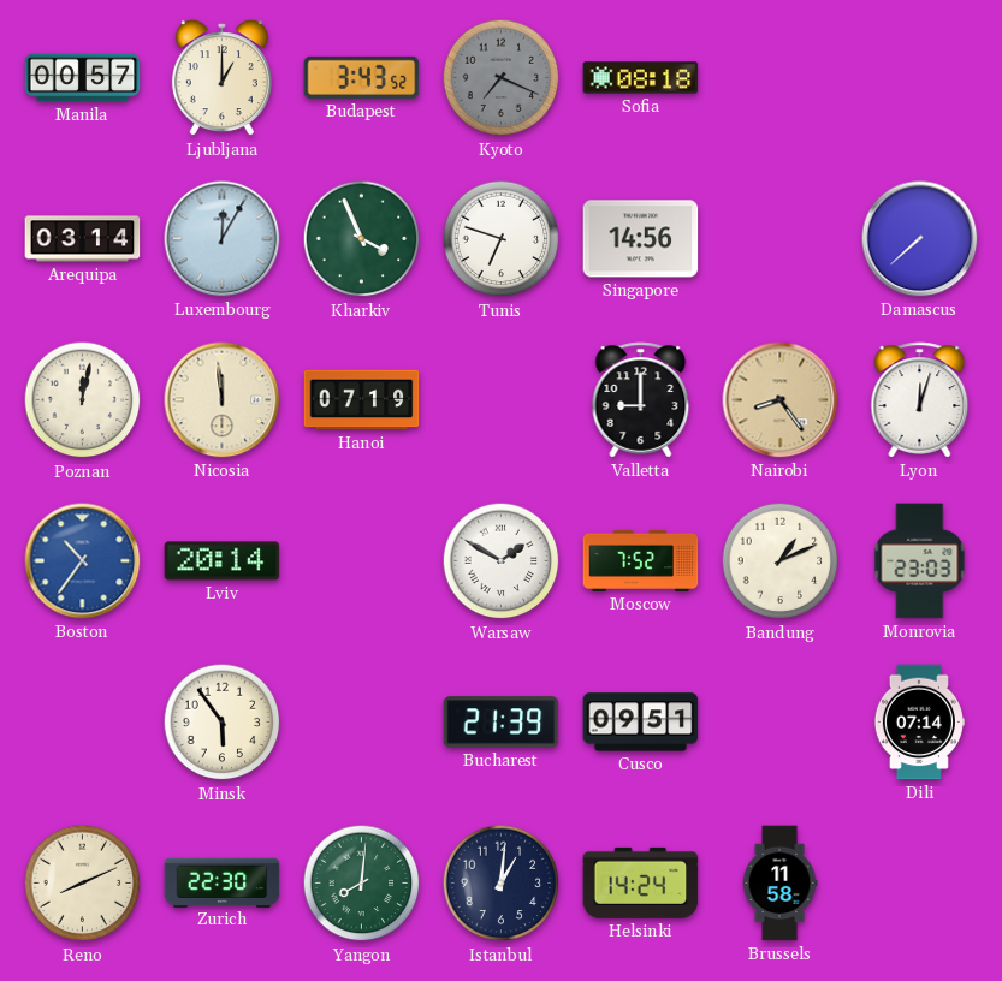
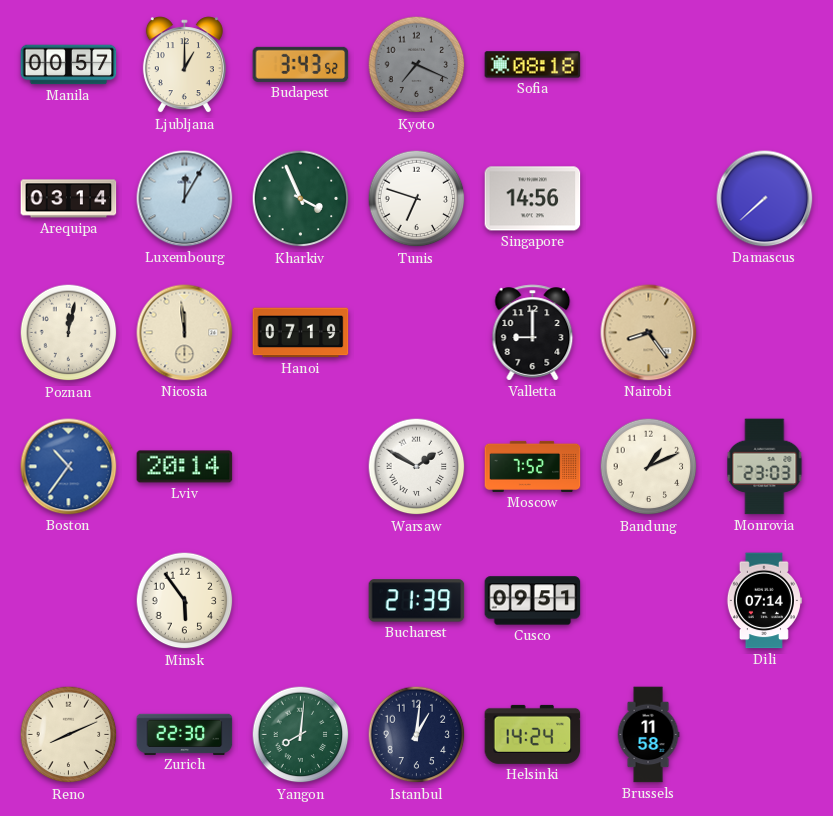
Lyon: 12:03 -> none (920, 400)
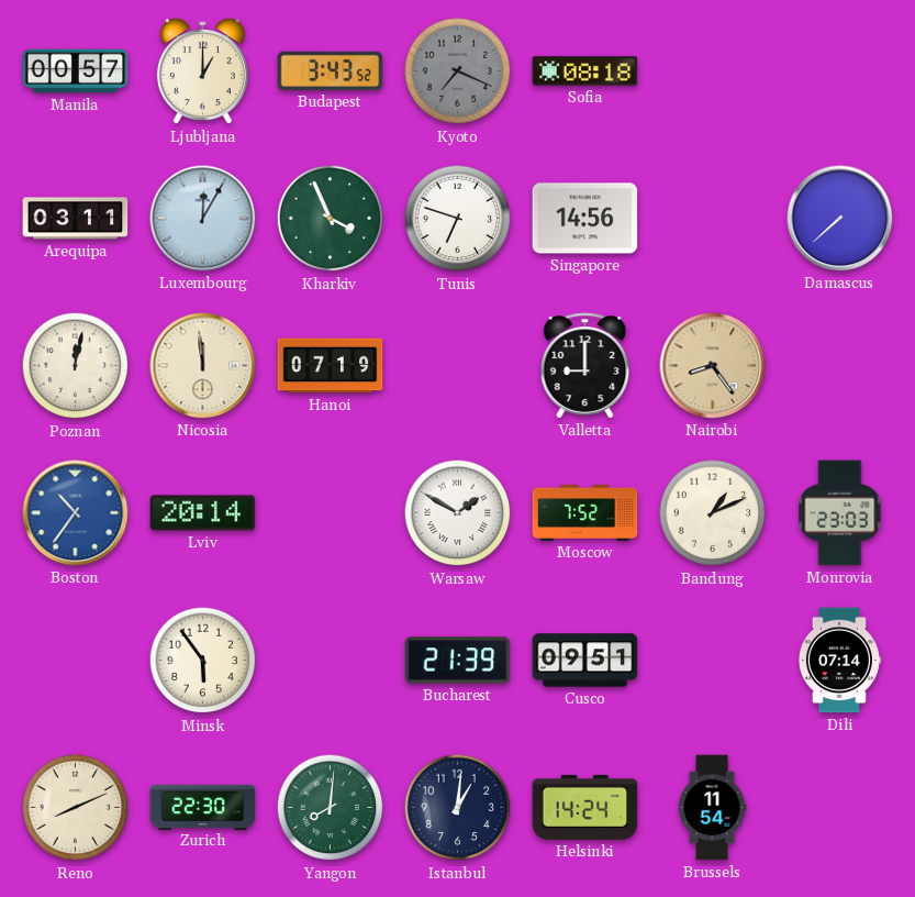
Arequipa: 03:14 -> 03:11 (76, 219)
Brussels: 11:58 -> 11:54 (712, 808)
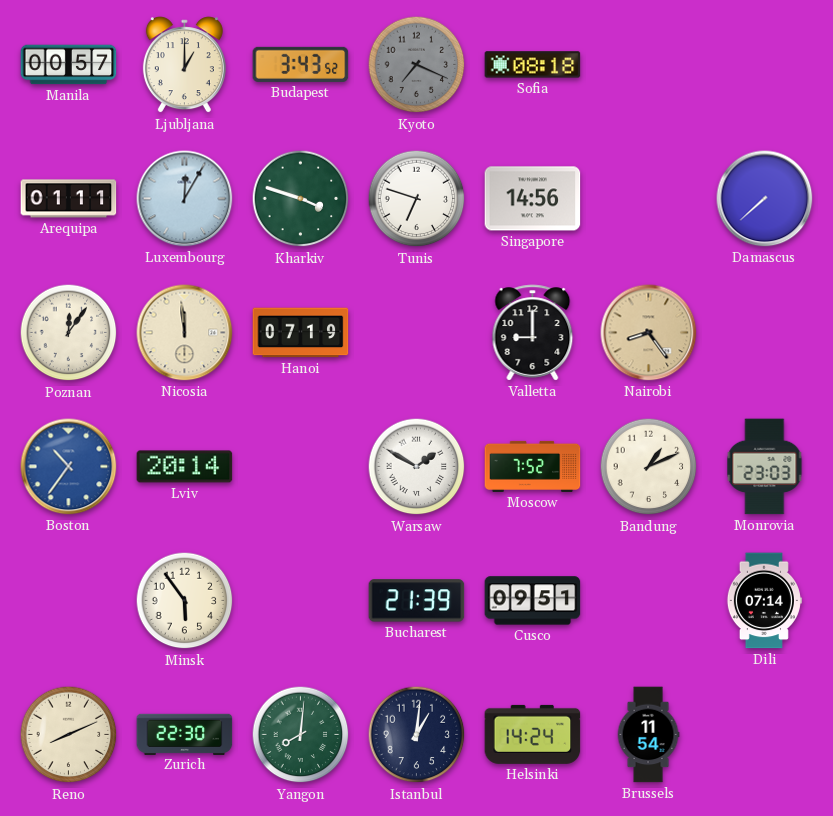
Arequipa: 03:11 -> 01:11 (69, 199)
Kharkiv: 3:56 -> 3:48 (301, 199)
Poznan: 12:02 -> 12:06 (69, 333)
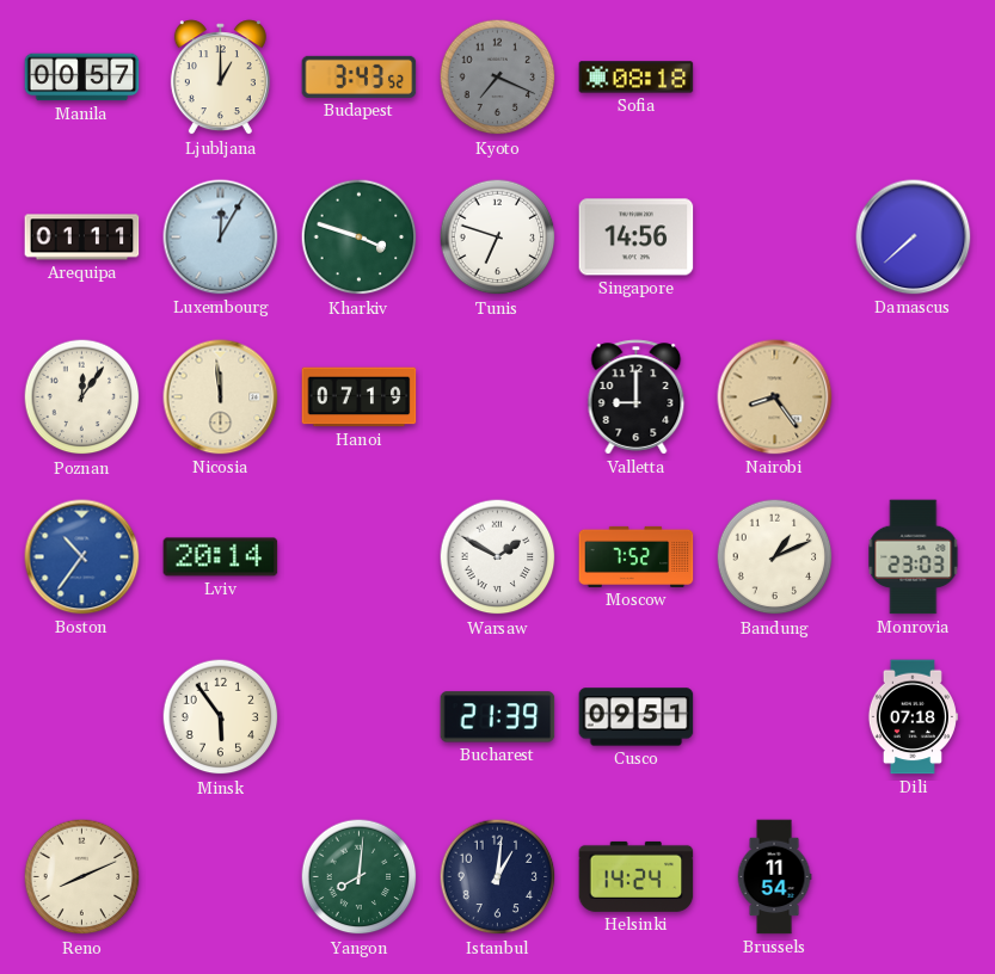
Dili: 07:14 -> 07:18 (913, 717)
Zurich: 22:30 -> none (185, 734)
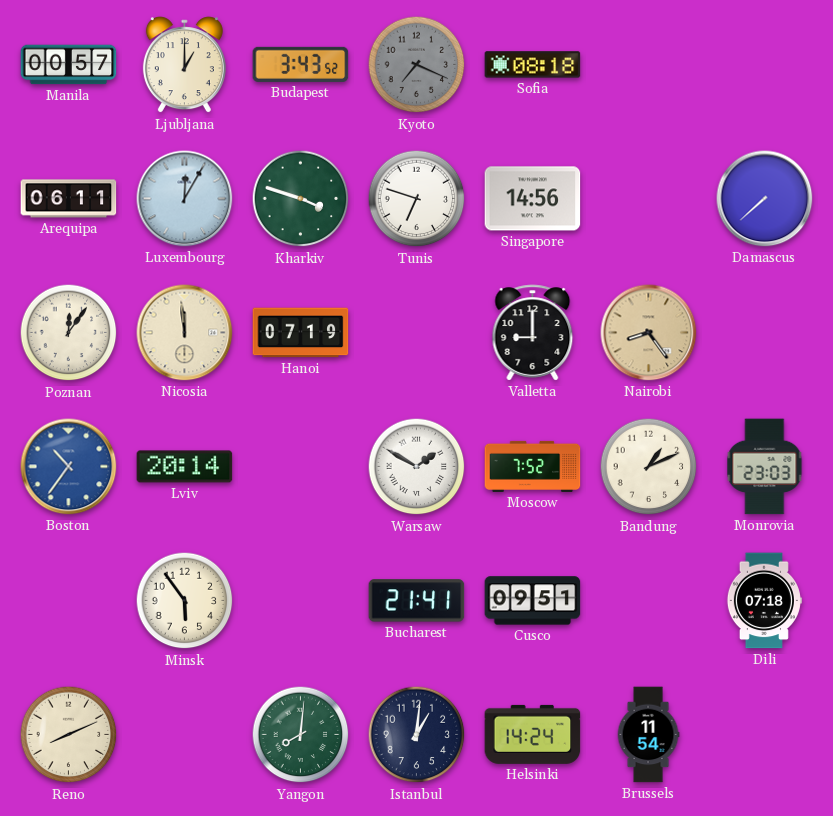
Arequipa: 01:11 -> 06:11 (69, 199)
Bucharest: 21:39 -> 21:41 (417, 601)
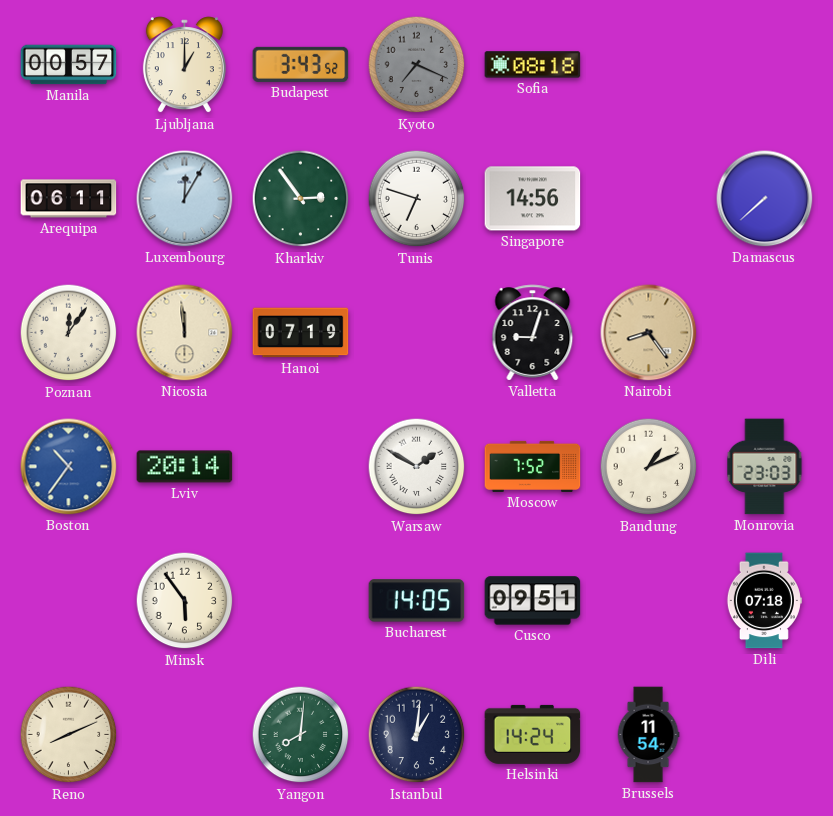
Kharkiv: 3:48 -> 2:54 (301, 199)
Valletta: 9:00 -> 9:03 (533, 333)
Bucharest: 21:41 -> 14:05 (417, 601)
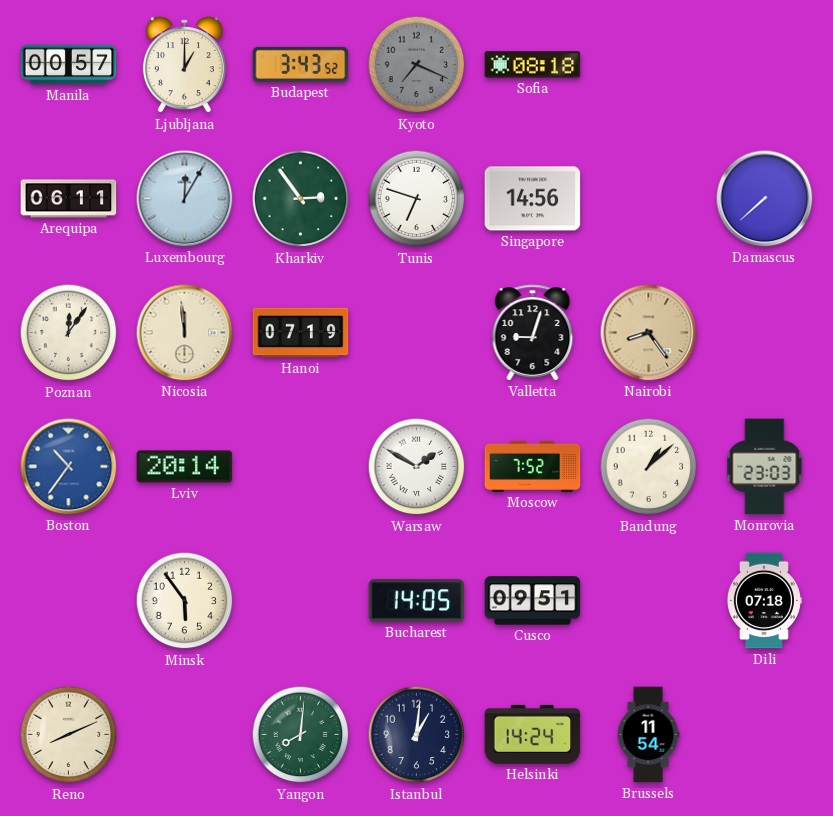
Bandung: 1:11 -> 1:08 (649, 467)
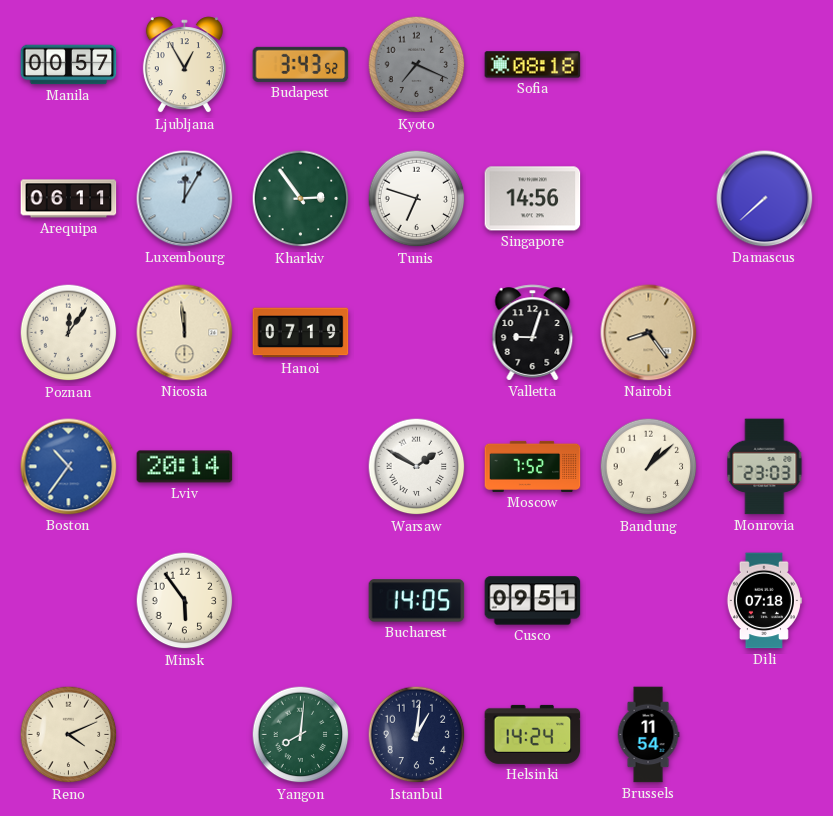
Ljubljana: 1:00 -> 12:55 (184, 65)
Reno: 8:11 -> 4:11 (69, 735)
